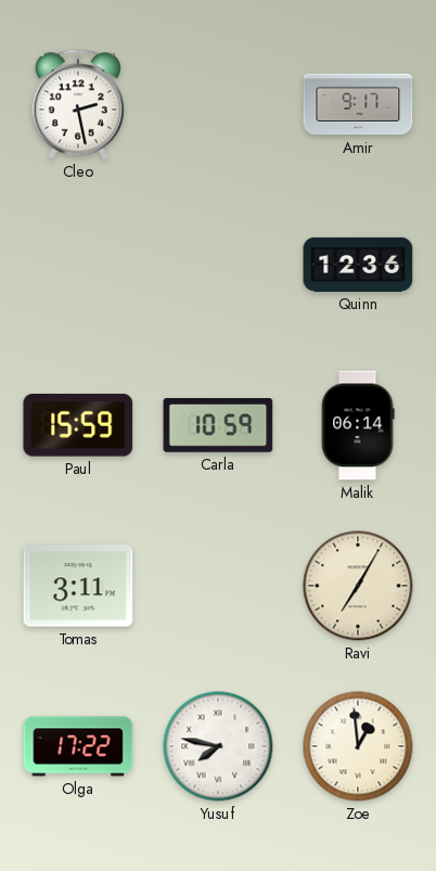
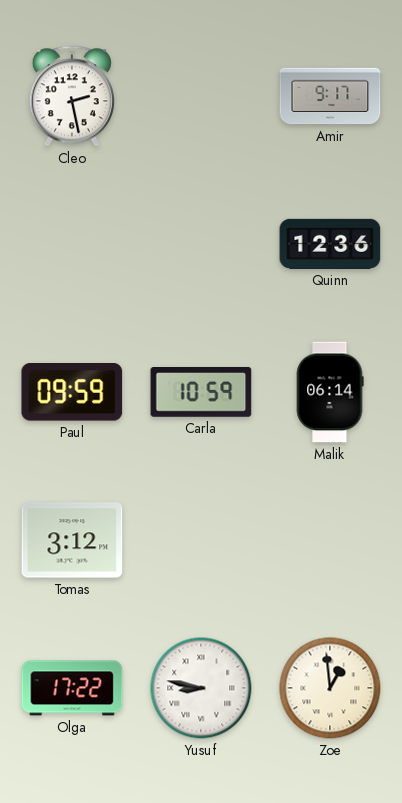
Paul: 15:59 -> 09:59 (72, 392)
Tomas: 3:11 -> 3:12 (72, 540)
Ravi: 7:05 -> none (358, 586)
Yusuf: 7:47 -> 8:47 (201, 688)
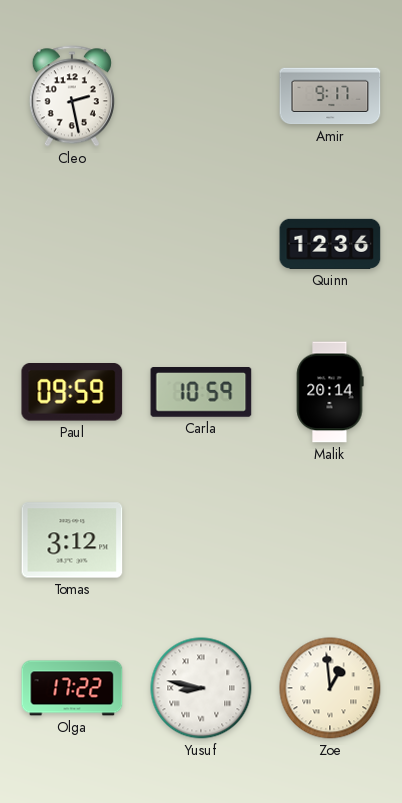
Malik: 06:14 -> 20:14 (330, 392)
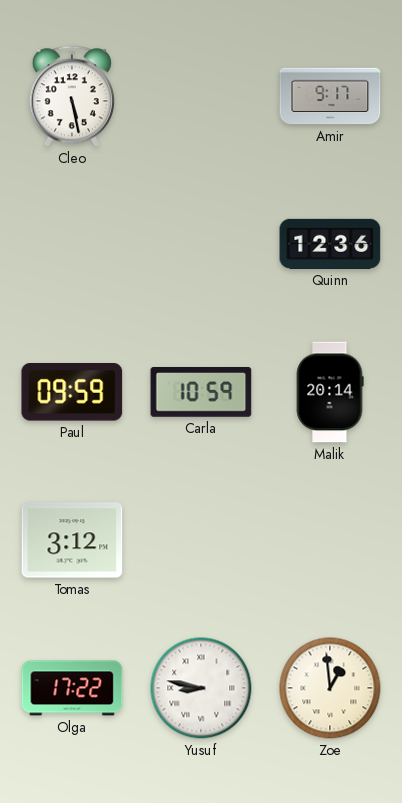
Cleo: 2:28 -> 5:28 (72, 96)
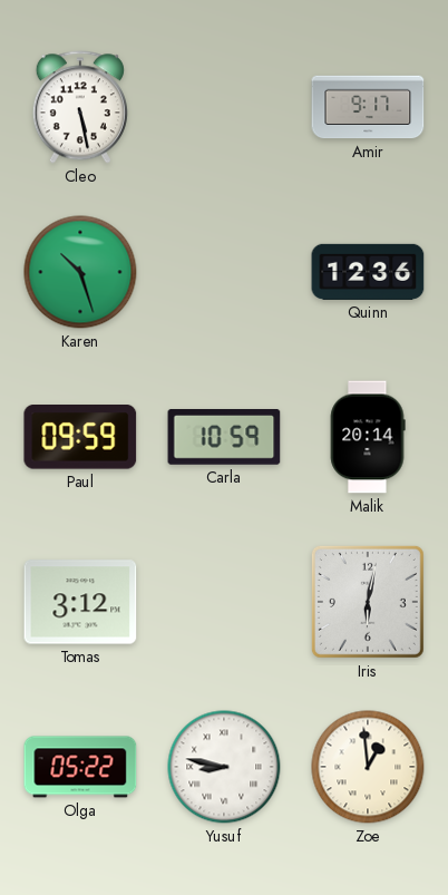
Karen: none -> 10:27 (80, 272)
Iris: none -> 6:02 (368, 602)
Olga: 17:22 -> 05:22 (80, 767)
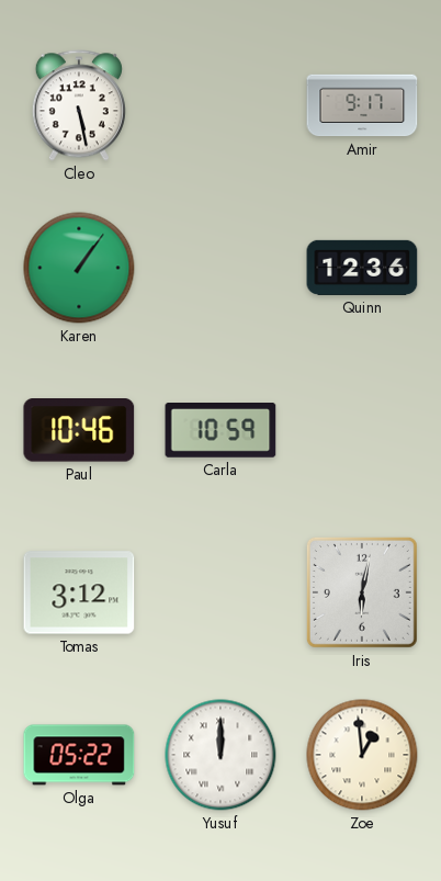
Karen: 10:27 -> 1:06 (79, 268)
Paul: 09:59 -> 10:46 (79, 430)
Malik: 20:14 -> none (368, 437)
Yusuf: 8:47 -> 12:00 (220, 755)
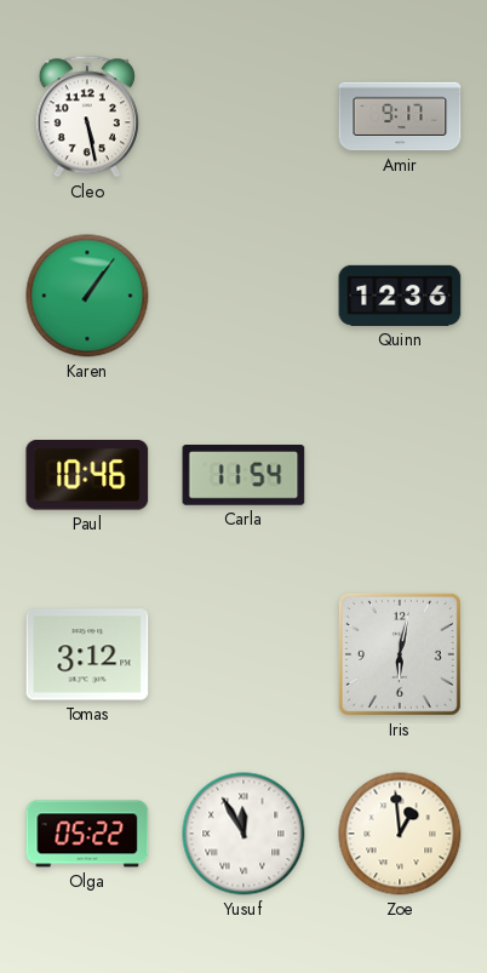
Carla: 10:59 -> 11:54 (243, 475)
Yusuf: 12:00 -> 11:55 (243, 834)
